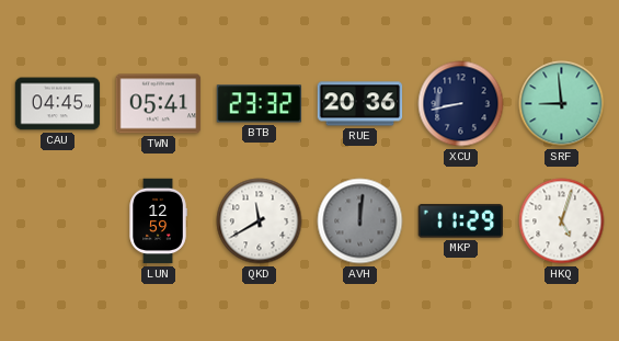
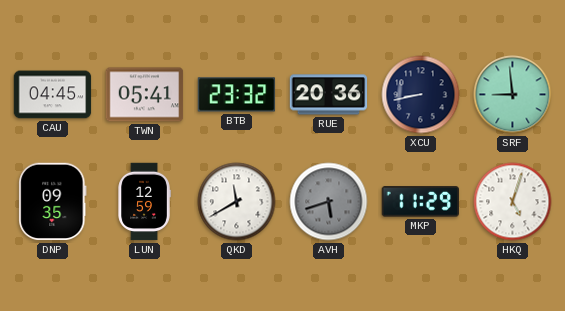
DNP: none -> 09:35 (53, 202)
AVH: 12:01 -> 5:42 (329, 202)
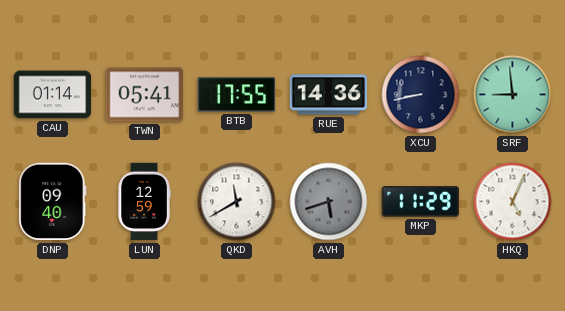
CAU: 04:45 -> 01:14 (53, 95)
BTB: 23:32 -> 17:55 (237, 95)
RUE: 20:36 -> 14:36 (329, 95)
DNP: 09:35 -> 09:40 (53, 202)
HKQ: 5:03 -> 5:04 (513, 202)
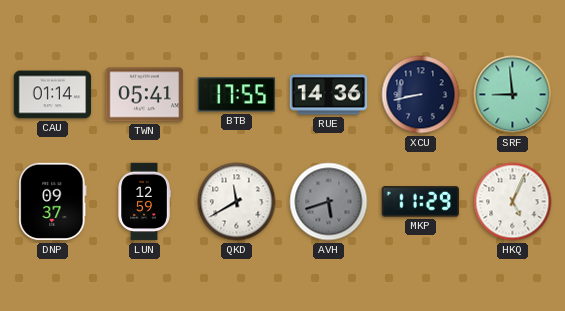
DNP: 09:40 -> 09:37 (53, 202)
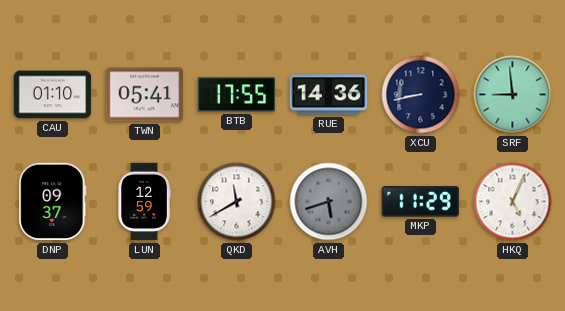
CAU: 01:14 -> 01:10 (53, 95)
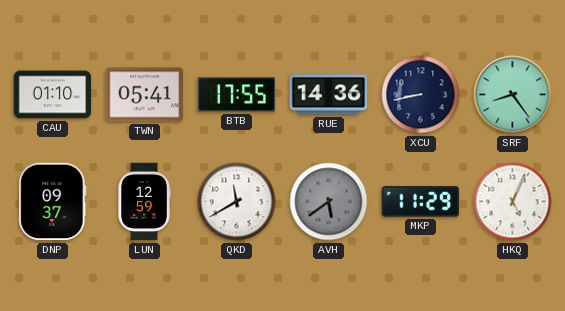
SRF: 8:59 -> 8:24 (513, 95)
AVH: 5:42 -> 5:39 (329, 202)
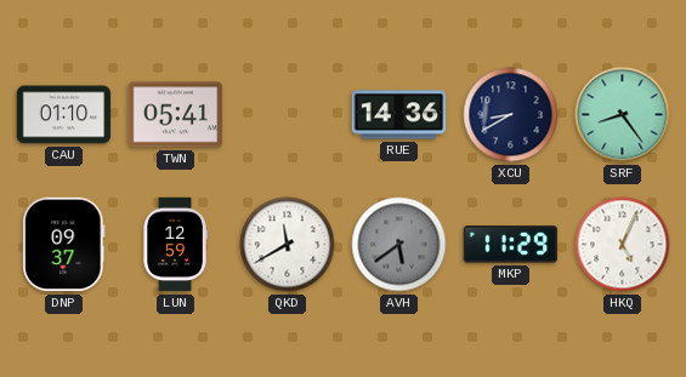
BTB: 17:55 -> none (237, 95)
XCU: 8:43 -> 8:40 (511, 115)
